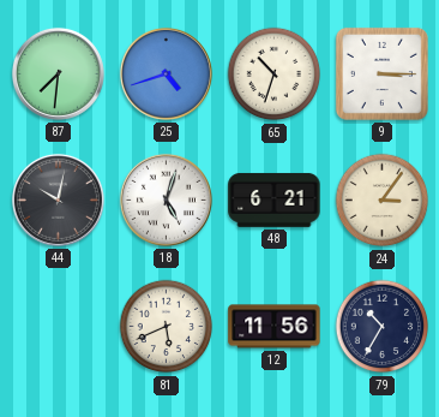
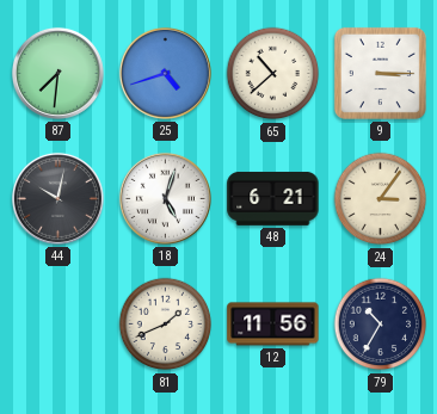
65: 10:33 -> 10:38 (273, 74)
81: 5:41 -> 1:41 (166, 325)
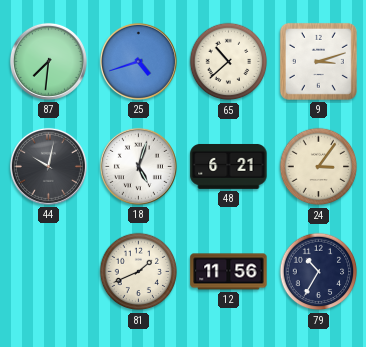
9: 3:15 -> 3:12 (318, 61)
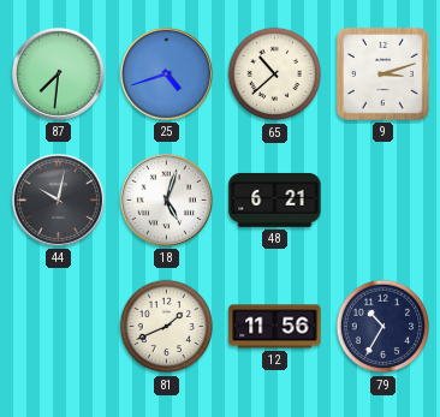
24: 3:06 -> none (319, 167)
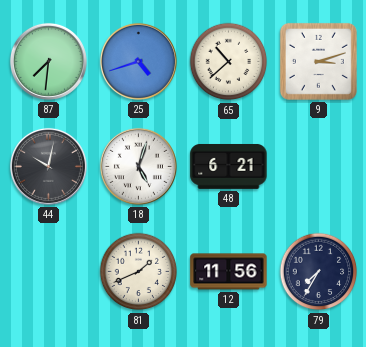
79: 10:35 -> 7:35 (319, 272)
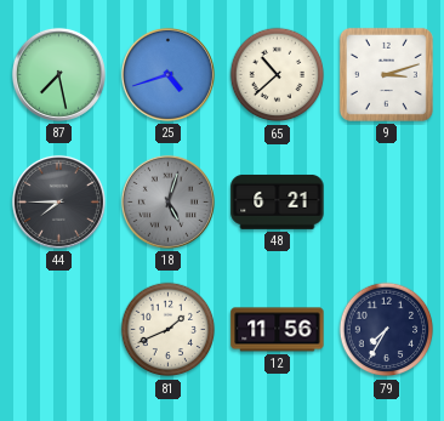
87: 7:31 -> 7:28 (58, 74)
44: 10:02 -> 7:45 (58, 201)
18 dial: white -> grey (167, 201)
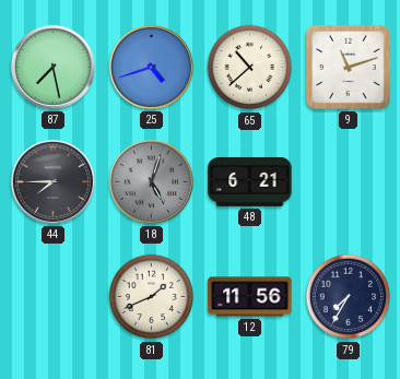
9: 3:12 -> 11:12 (348, 67)
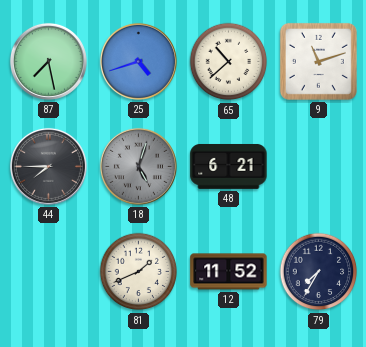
12: 11:56 -> 11:52 (229, 272)
